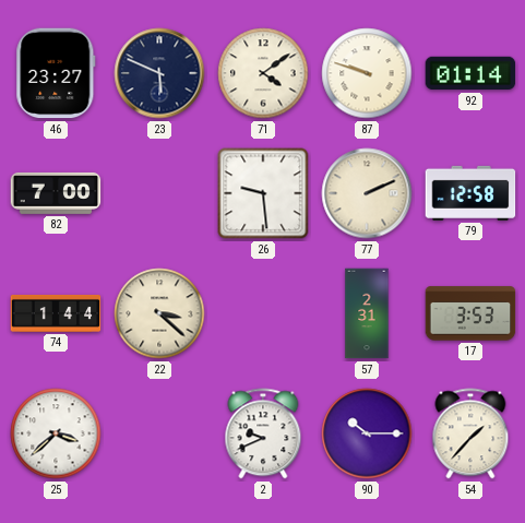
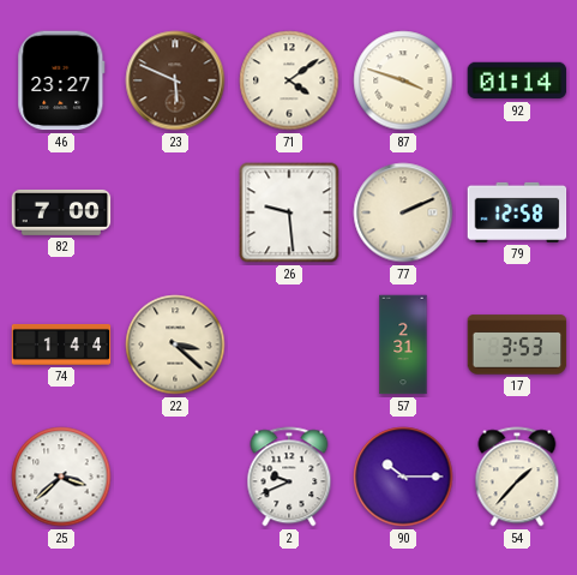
23 dial: navy -> brown (175, 80)
87: 9:48 -> 3:48 (403, 80)
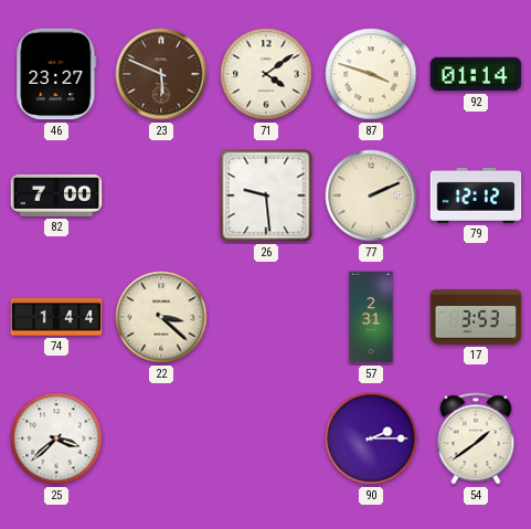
79: 12:58 -> 12:12 (476, 195)
2: 9:41 -> none (289, 477)
90: 10:15 -> 2:15 (371, 438)
54: 1:37 -> 1:39 (476, 438)
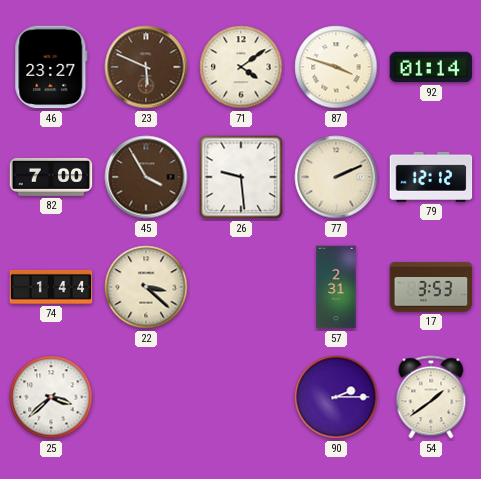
45: none -> 3:55 (146, 177)
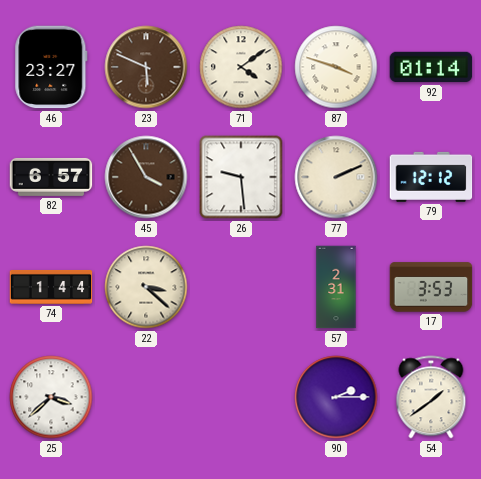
82: 7:00 -> 6:57 (51, 177)
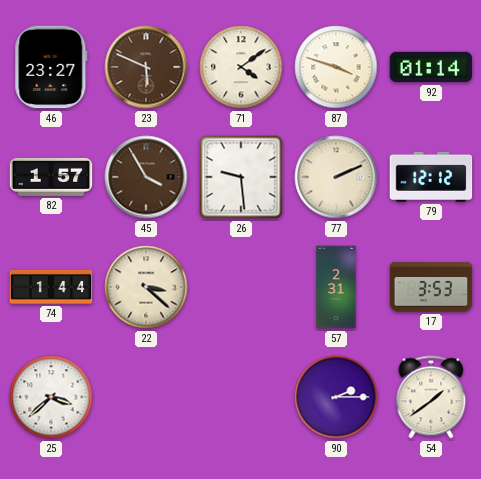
82: 6:57 -> 1:57 (51, 177)
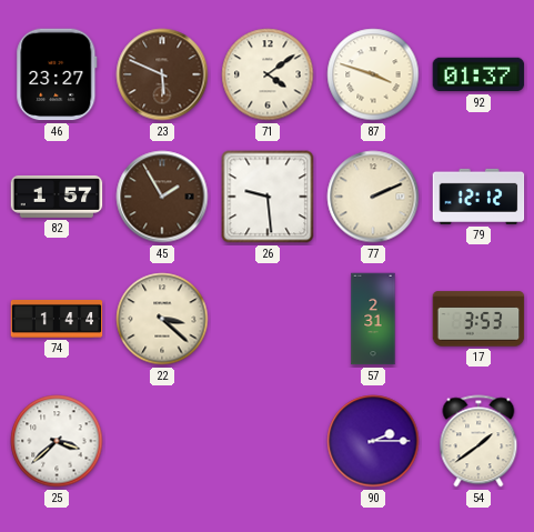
92: 01:14 -> 01:37 (478, 74)
45: 3:55 -> 1:55 (162, 197)
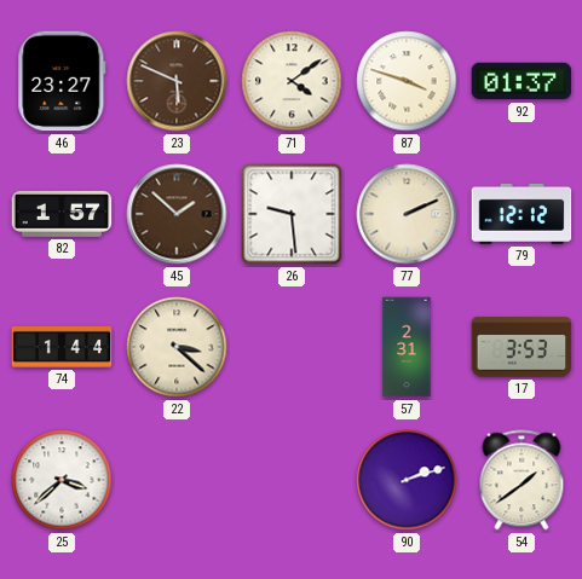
45: 1:55 -> 1:52 (177, 214)
90: 2:15 -> 2:12 (407, 480)
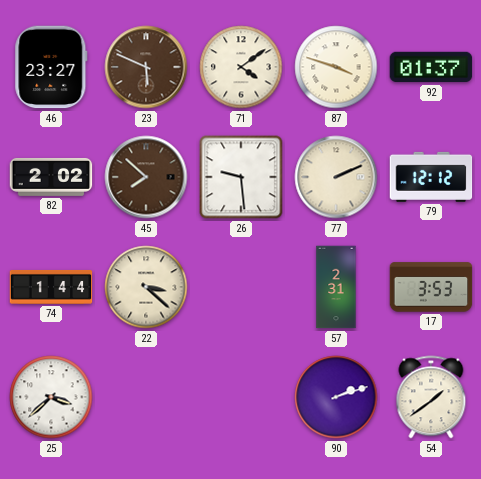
82: 1:57 -> 2:02 (51, 177)
45: 1:52 -> 7:52 (146, 177)
